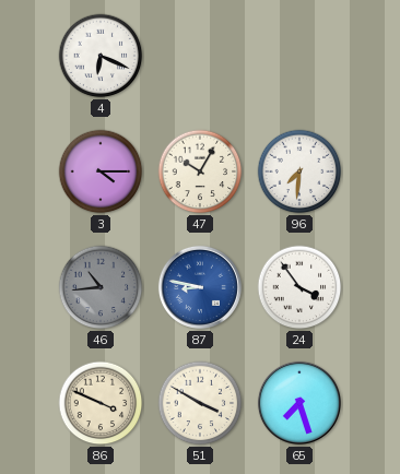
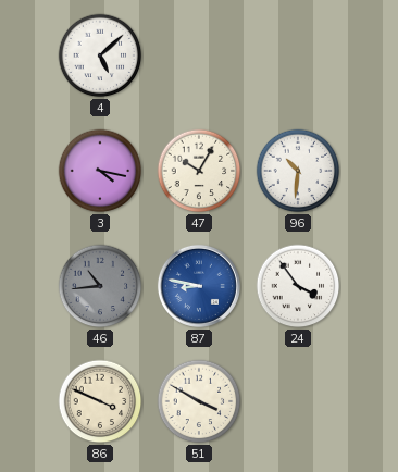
4: 6:19 -> 5:08 (100, 55)
3: 4:15 -> 4:17 (100, 171)
96: 7:31 -> 10:31 (298, 171)
65: 7:27 -> none (299, 403)
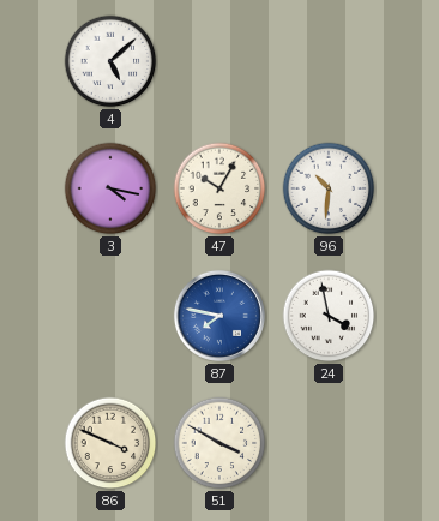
46: 10:44 -> none (100, 286)
87: 8:47 -> 7:47 (220, 316)
24: 3:54 -> 3:58 (329, 316)
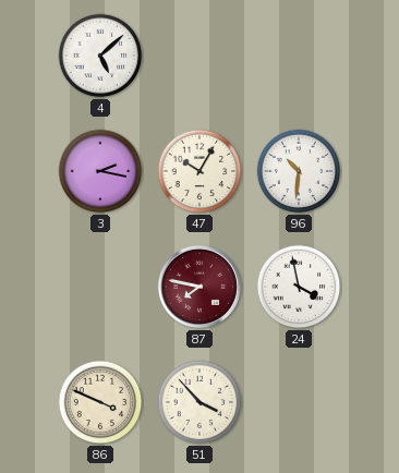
3: 4:17 -> 2:17 (100, 171)
87 dial: blue -> burgundy (199, 287)
51: 3:50 -> 3:53 (199, 402)
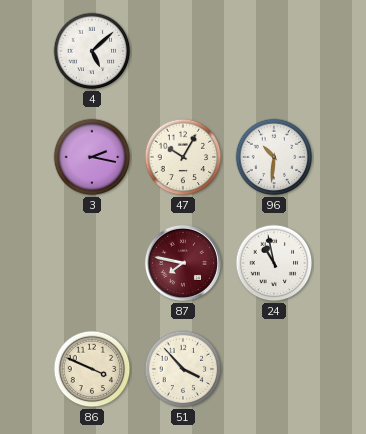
24: 3:58 -> 10:58 (274, 263)
